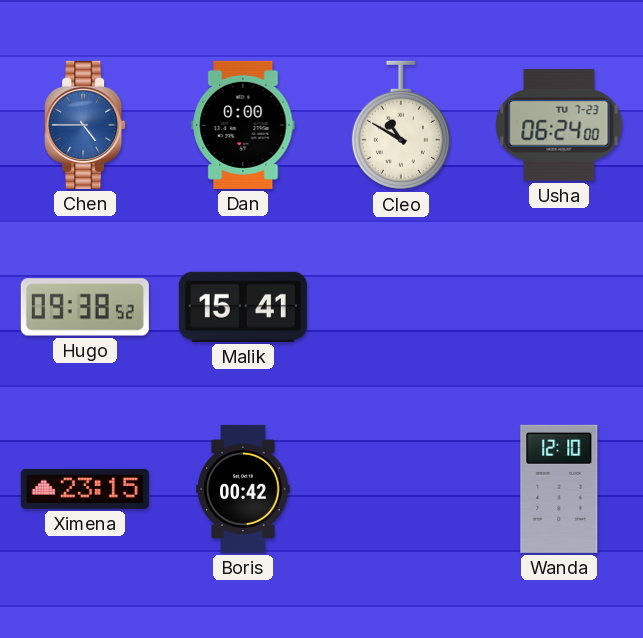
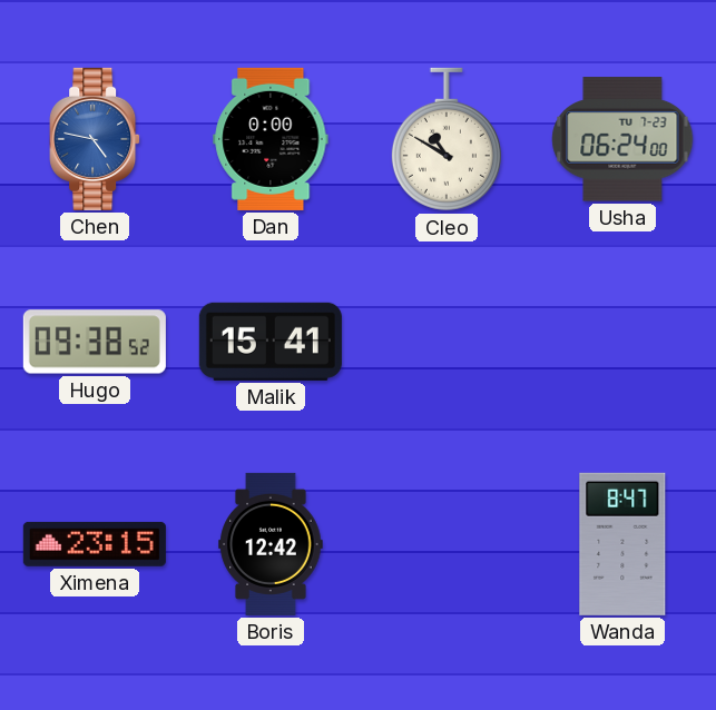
Chen: 4:45 -> 4:47 (95, 139)
Boris: 00:42 -> 12:42 (271, 544)
Wanda: 12:10 -> 8:47 (622, 544)
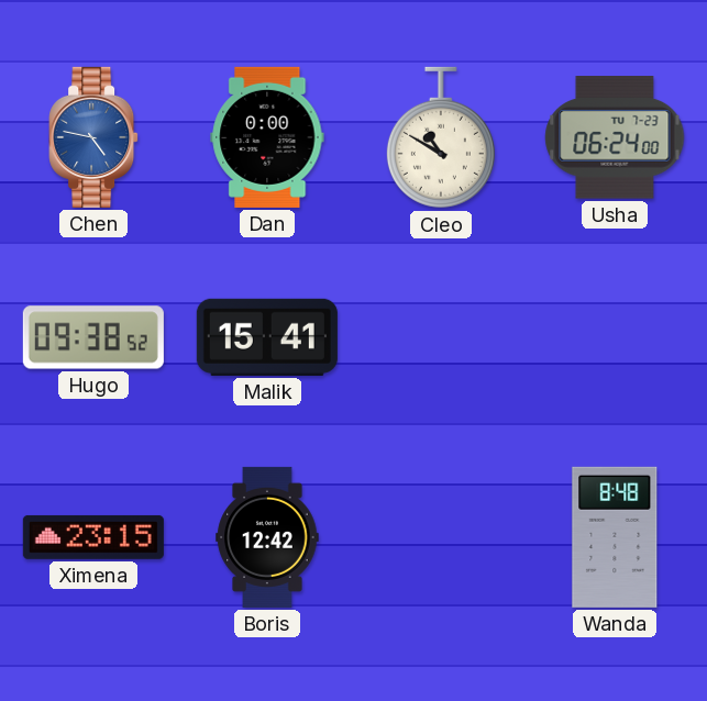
Wanda: 8:47 -> 8:48 (615, 537)
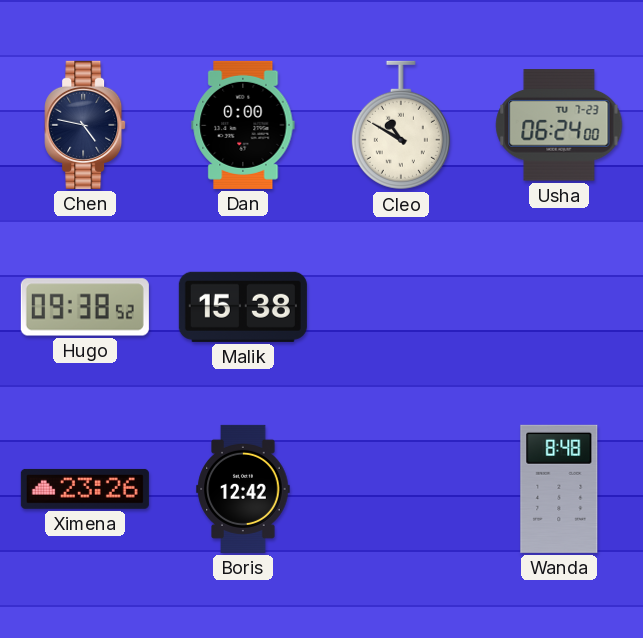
Chen dial: blue -> navy (85, 125)
Malik: 15:41 -> 15:38 (243, 307)
Ximena: 23:15 -> 23:26 (85, 489)
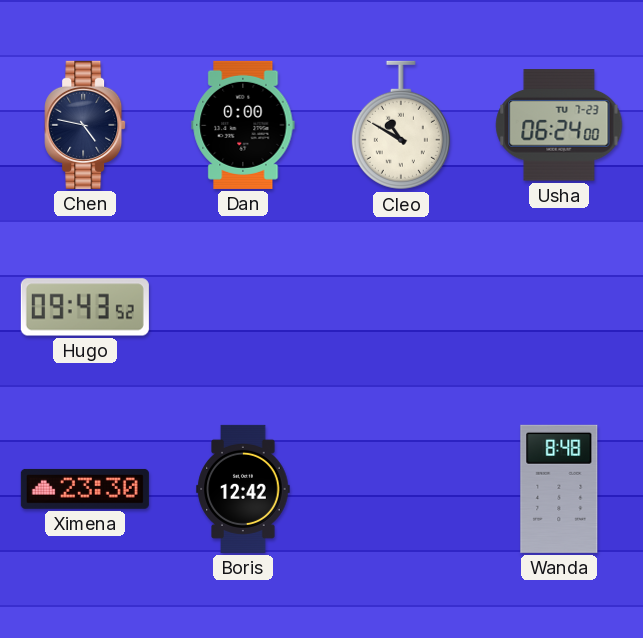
Hugo: 09:38 -> 09:43 (85, 307)
Malik: 15:38 -> none (243, 307)
Ximena: 23:26 -> 23:30 (85, 489)
